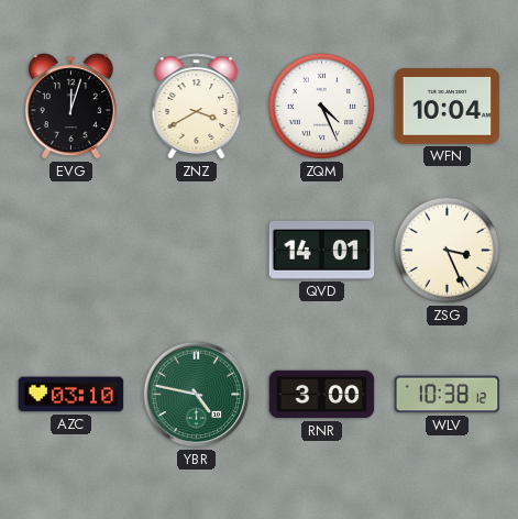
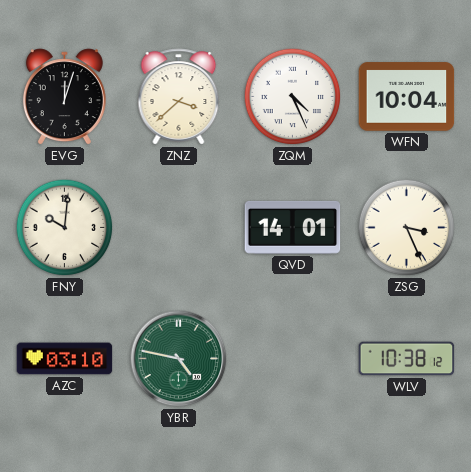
ZNZ: 3:40 -> 3:38 (179, 97)
FNY: none -> 10:01 (65, 228)
RNR: 3:00 -> none (322, 395)
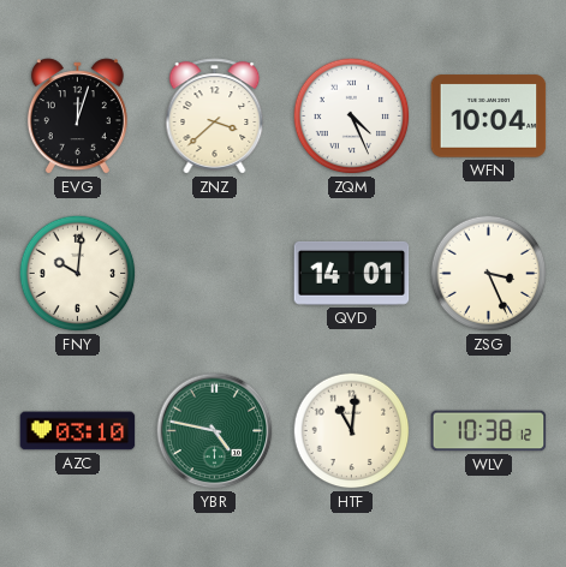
HTF: none -> 11:01 (352, 431)
